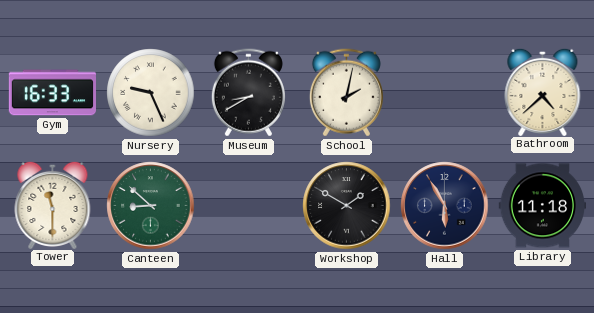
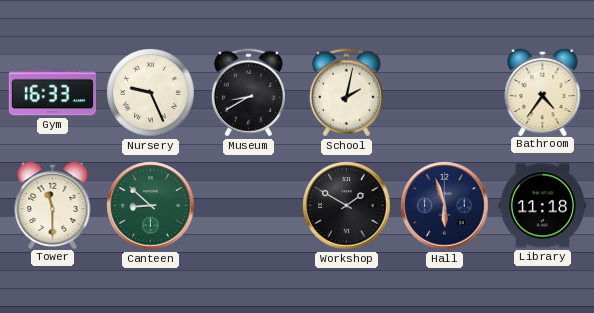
Bathroom: 4:38 -> 4:36 (543, 91)
Hall: 5:55 -> 5:57 (445, 206)
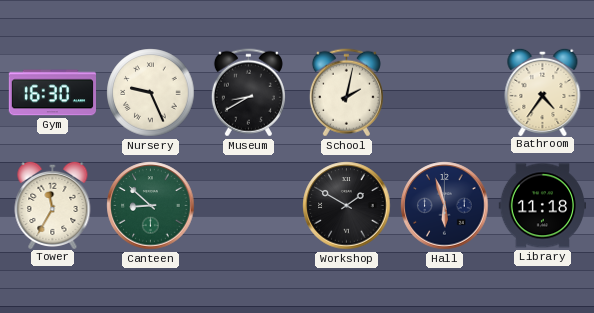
Gym: 16:33 -> 16:30 (52, 93)
Tower: 11:30 -> 11:35 (53, 204)
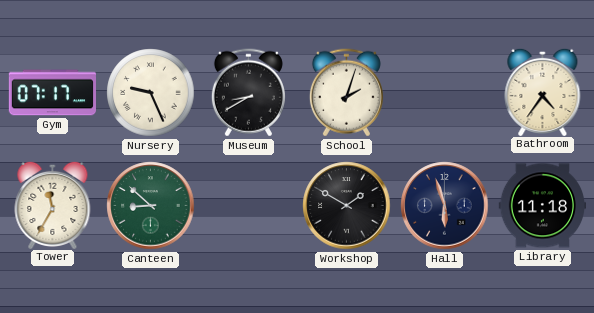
Gym: 16:30 -> 07:17 (52, 93)
School: 2:02 -> 2:03 (346, 93)
